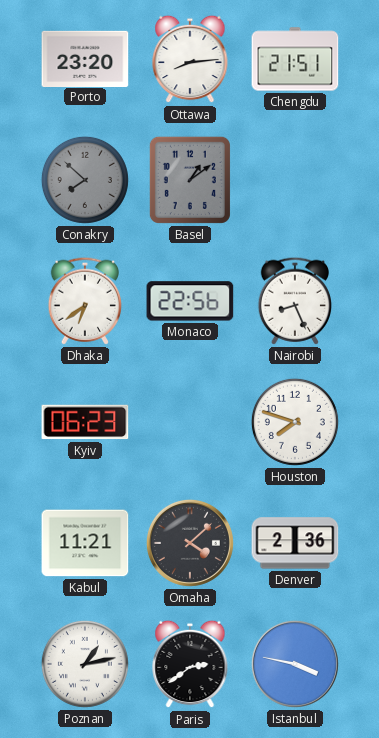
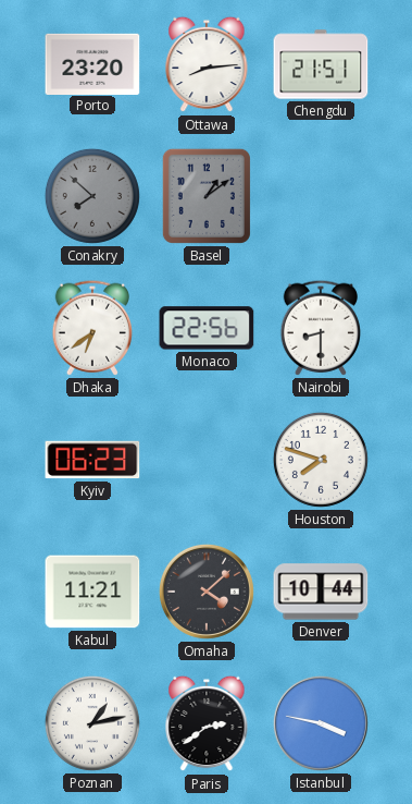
Nairobi: 8:26 -> 8:30 (320, 328)
Denver: 2:36 -> 10:44 (321, 592)
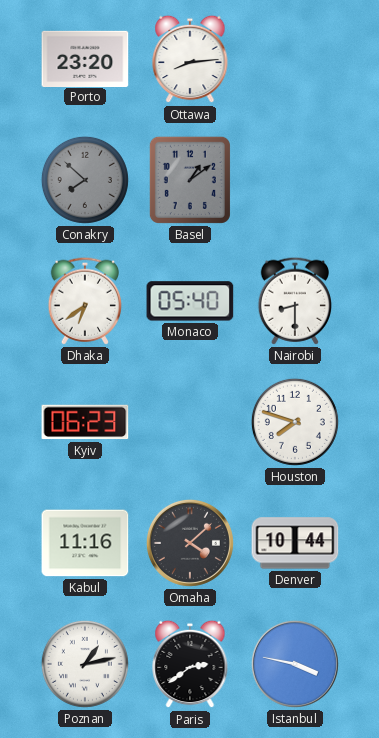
Chengdu: 21:51 -> none (321, 64)
Monaco: 22:56 -> 05:40 (190, 301)
Kabul: 11:21 -> 11:16 (85, 543)
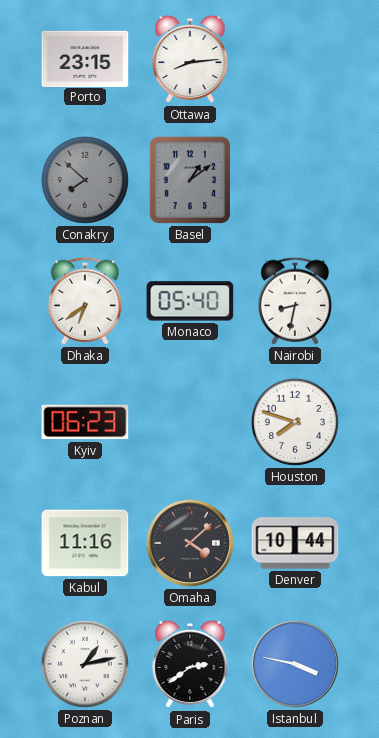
Porto: 23:20 -> 23:15 (85, 58)
Nairobi: 8:30 -> 8:32 (294, 301)
